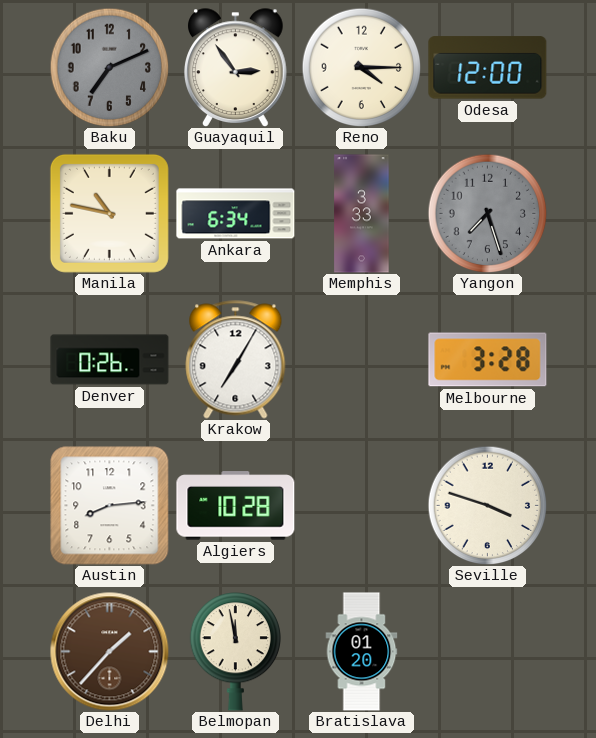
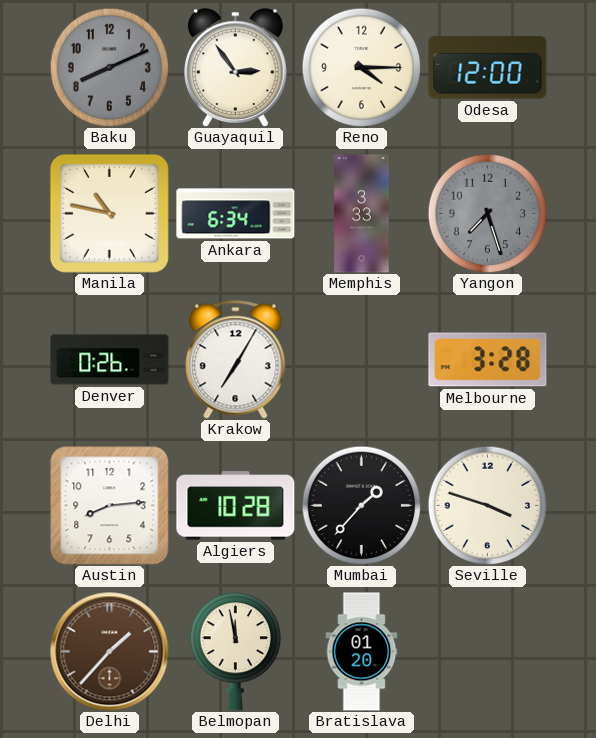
Baku: 7:11 -> 8:11 (109, 67)
Mumbai: none -> 1:37 (361, 505)
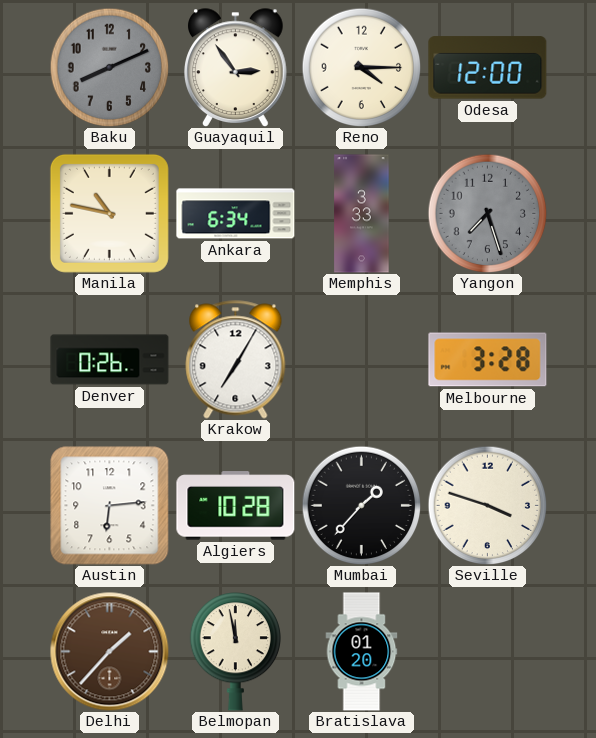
Austin: 8:14 -> 6:14 (110, 506)
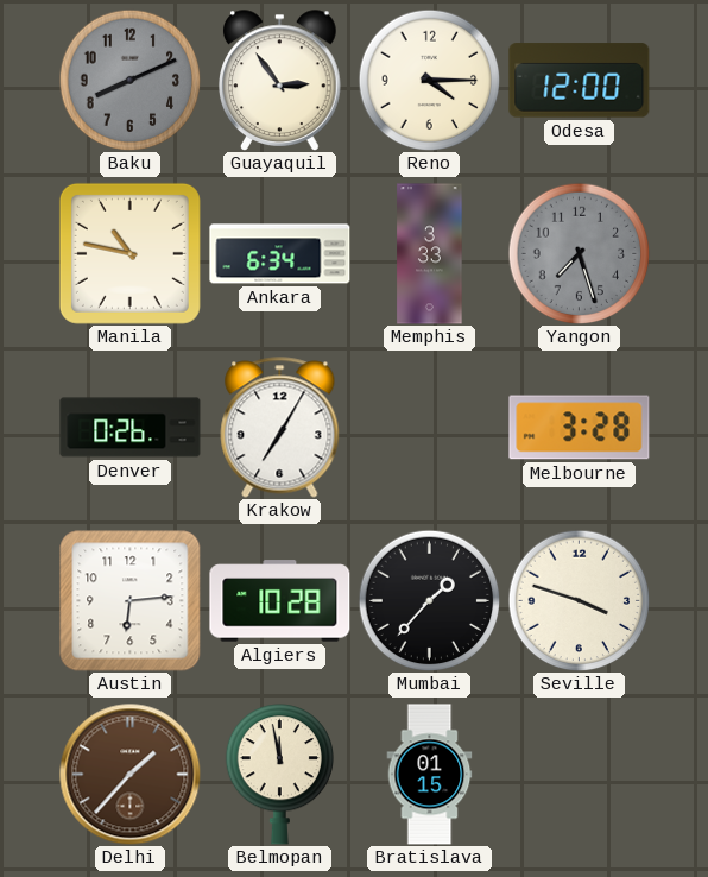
Bratislava: 01:20 -> 01:15 (430, 775)
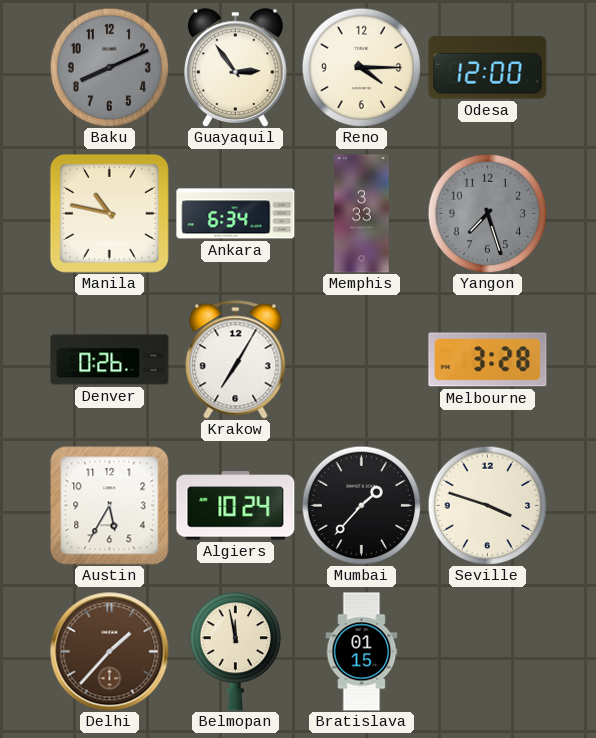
Austin: 6:14 -> 5:35 (110, 506)
Algiers: 10:28 -> 10:24 (236, 506)
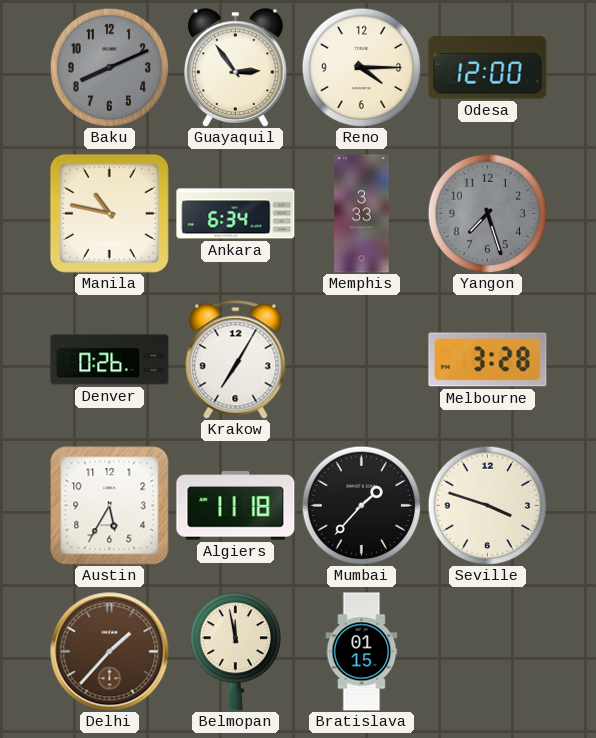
Algiers: 10:24 -> 11:18 (236, 506)
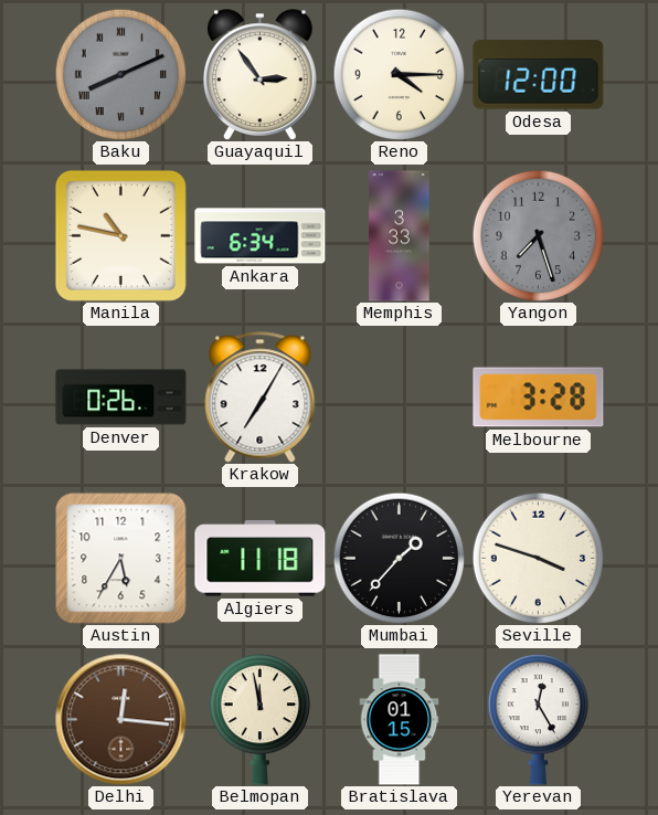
Baku numerals: Arabic -> Roman (120, 74)
Delhi: 1:37 -> 12:16 (121, 720)
Yerevan: none -> 12:25 (538, 720)
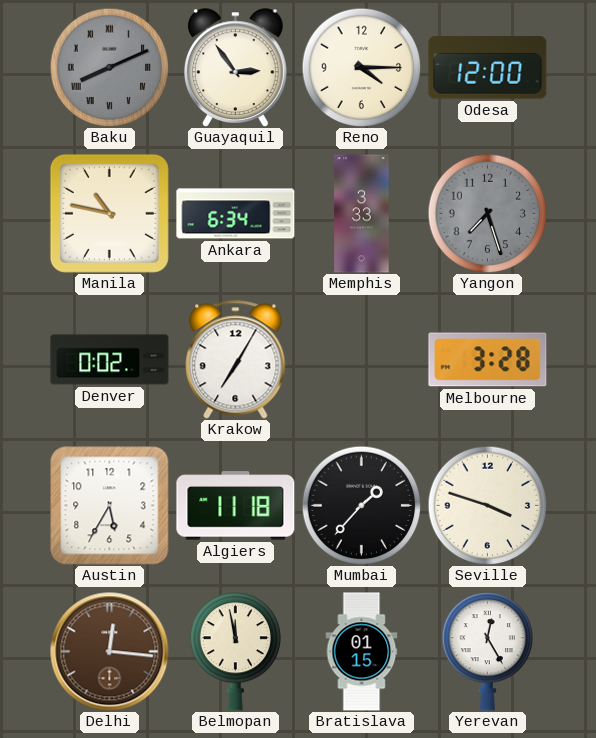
Denver: 0:26 -> 0:02 (110, 360)
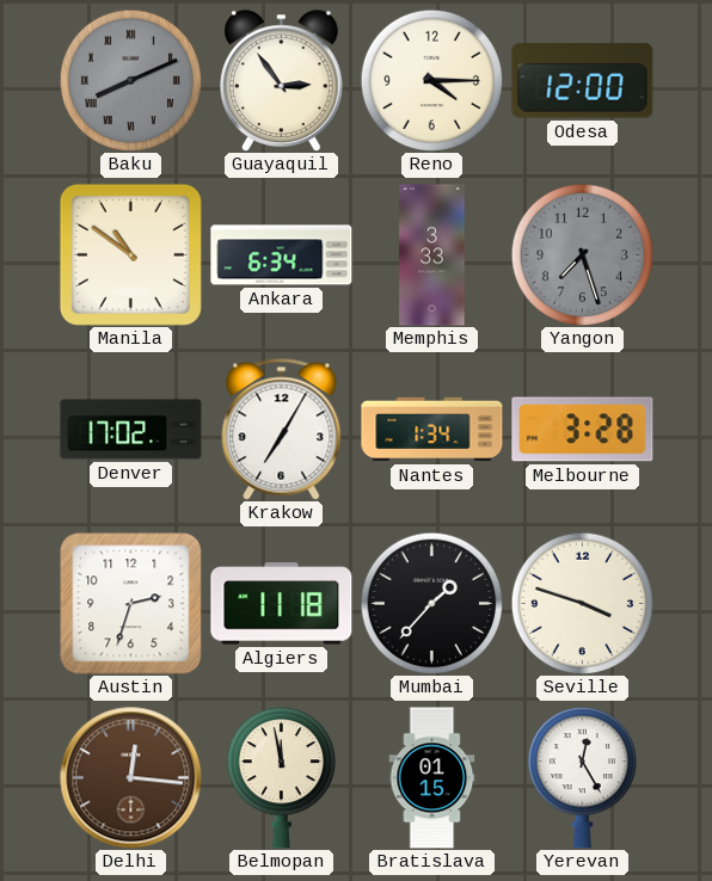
Manila: 10:47 -> 10:51 (130, 254)
Denver: 0:02 -> 17:02 (131, 430)
Nantes: none -> 1:34 (432, 430)
Austin: 5:35 -> 2:33 (131, 604)
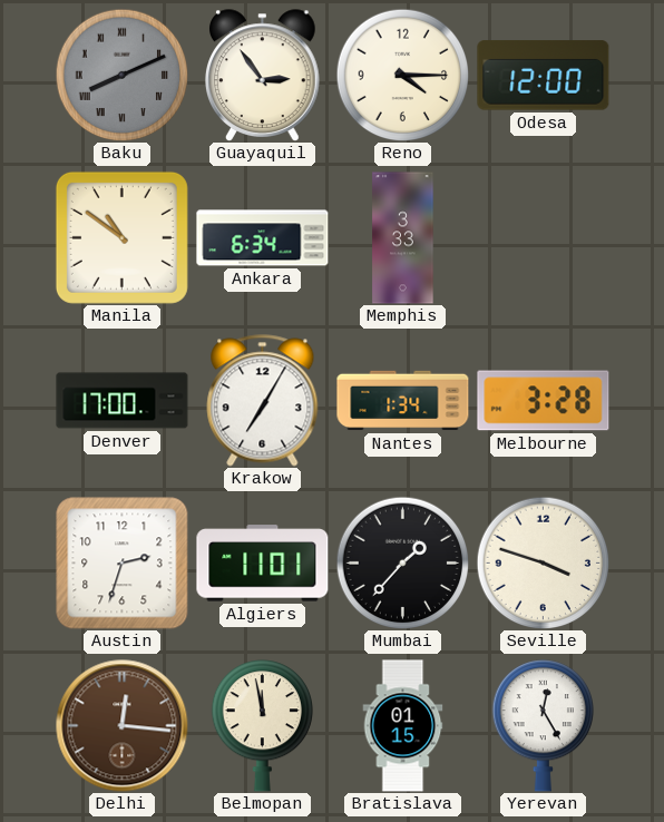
Yangon: 7:27 -> none (582, 254)
Denver: 17:02 -> 17:00 (123, 401)
Algiers: 11:18 -> 11:01 (263, 564)
